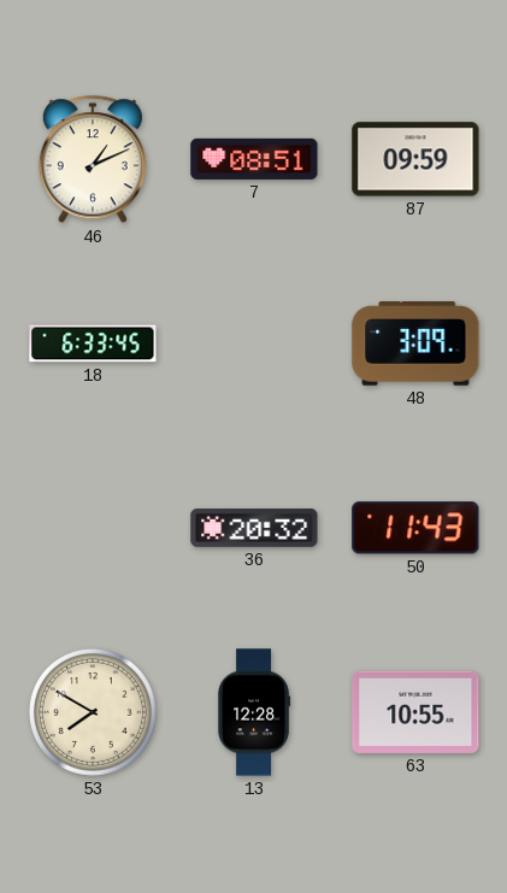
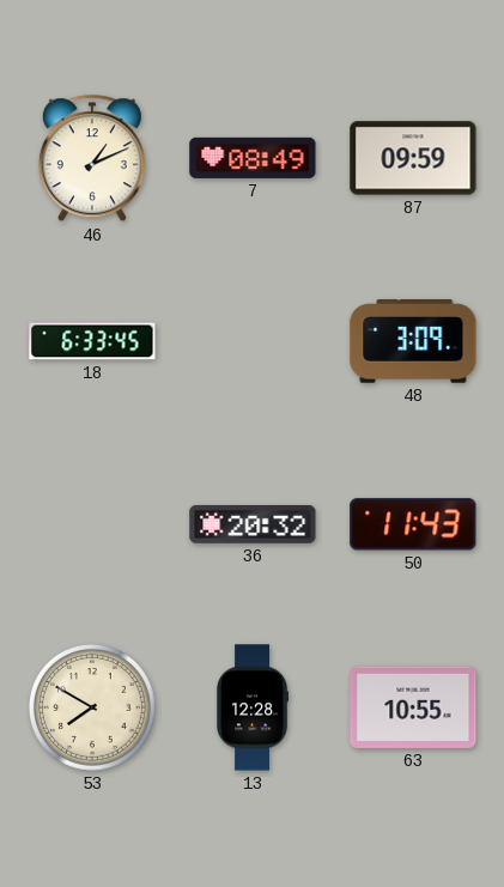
7: 08:51 -> 08:49 (253, 158)
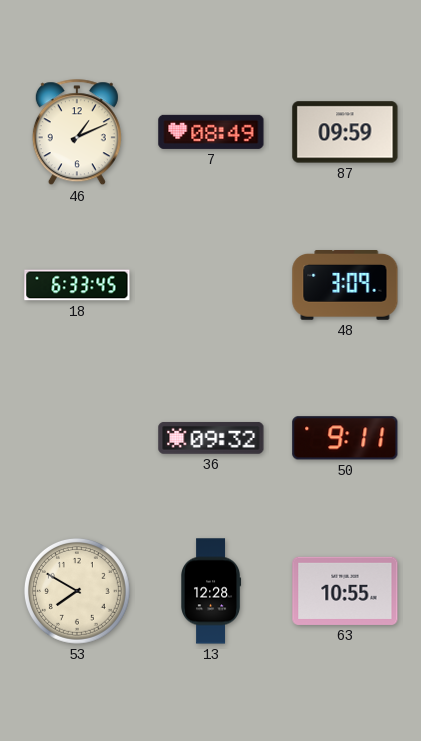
36: 20:32 -> 09:32 (211, 438)
50: 11:43 -> 9:11 (345, 438)
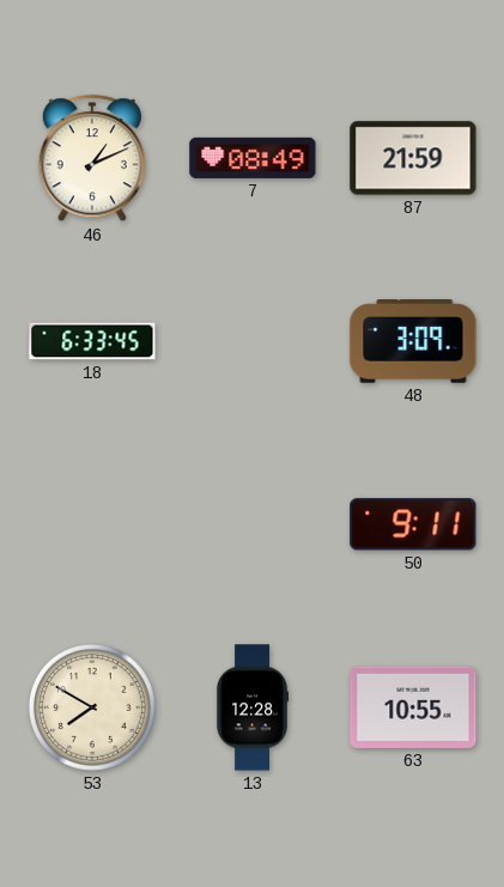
87: 09:59 -> 21:59 (413, 158)
36: 09:32 -> none (211, 438)
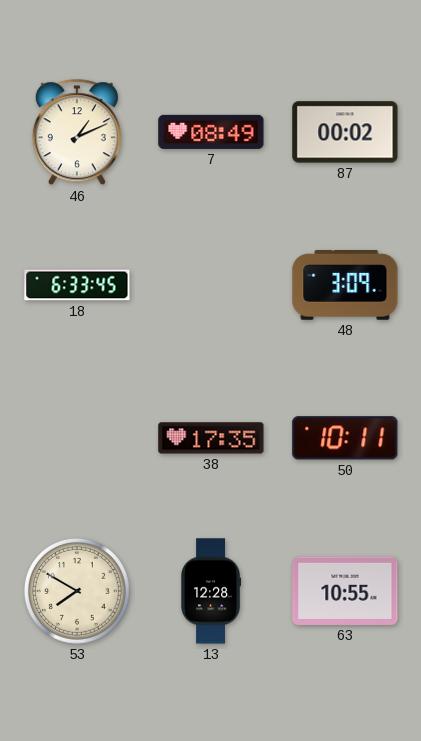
87: 21:59 -> 00:02 (345, 132)
38: none -> 17:35 (211, 438)
50: 9:11 -> 10:11 (345, 438)
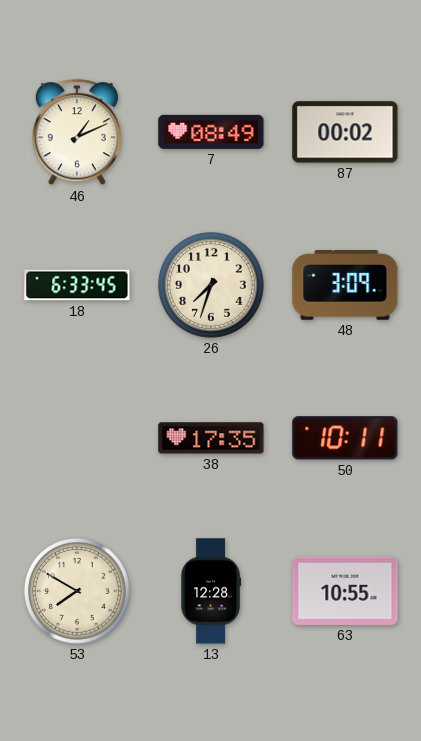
26: none -> 7:33 (211, 285)
